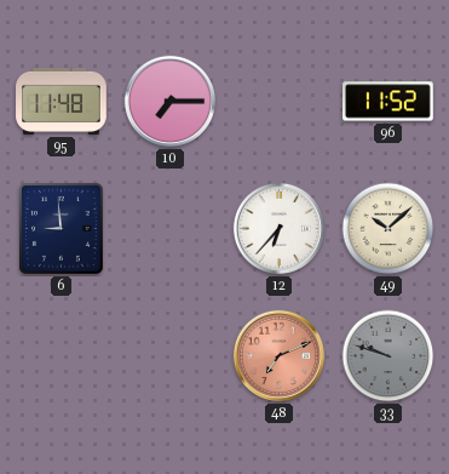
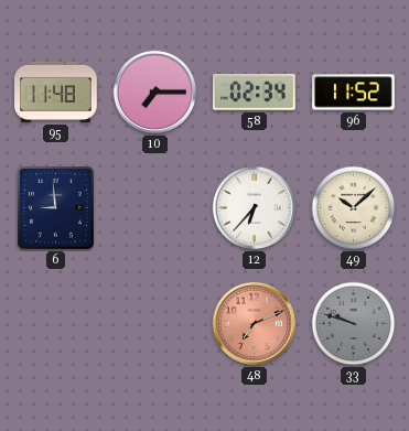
58: none -> 02:34 (255, 93)
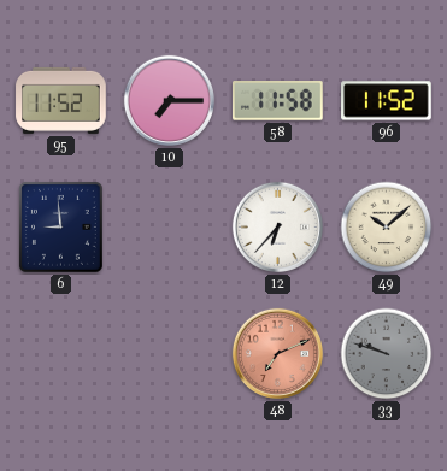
95: 11:48 -> 11:52 (61, 100)
58: 02:34 -> 11:58 (278, 101)
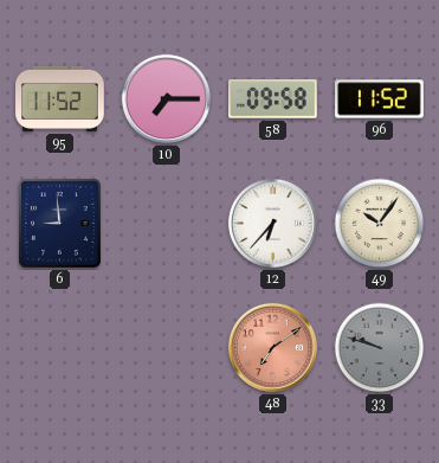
58: 11:58 -> 09:58 (273, 99)
49: 10:08 -> 10:06 (380, 224)
48: 7:11 -> 7:09 (272, 347)
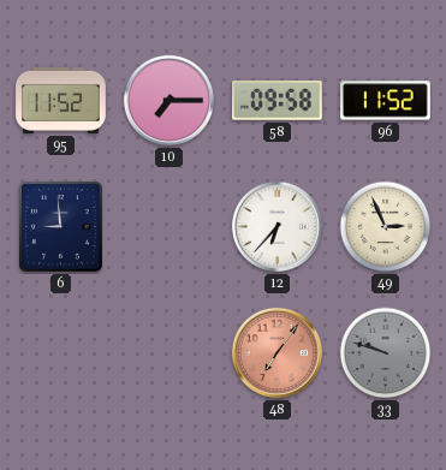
49: 10:06 -> 2:56 (386, 227)
48: 7:09 -> 7:06 (276, 352)
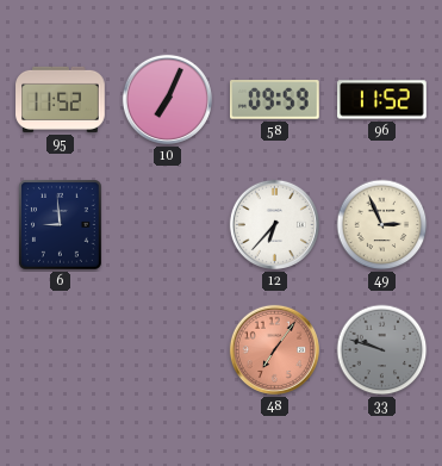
10: 7:15 -> 7:04 (167, 99)
58: 09:58 -> 09:59 (275, 100)
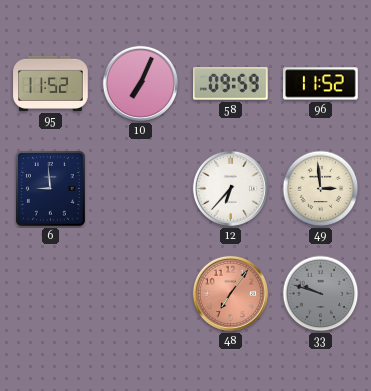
49: 2:56 -> 2:59 (321, 189)
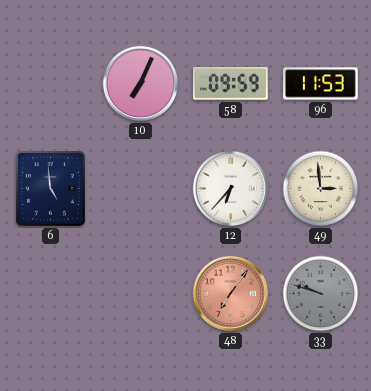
95: 11:52 -> none (51, 83)
96: 11:52 -> 11:53 (321, 84)
6: 8:59 -> 4:59 (51, 189)
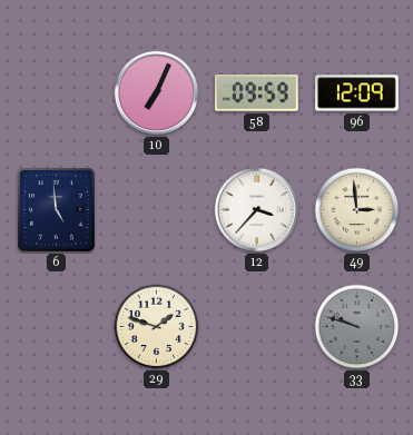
96: 11:53 -> 12:09 (357, 93)
12: 6:37 -> 3:37 (256, 209)
29: none -> 1:48 (157, 327)
48: 7:06 -> none (230, 293)
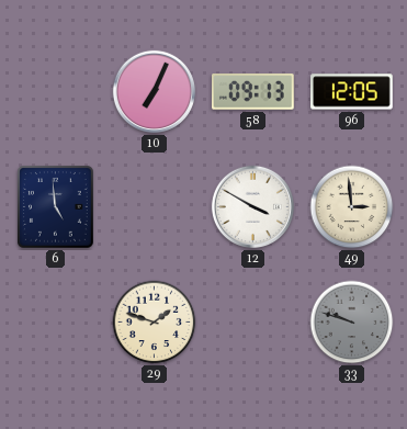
58: 09:59 -> 09:13 (253, 92)
96: 12:09 -> 12:05 (352, 92)
12: 3:37 -> 3:50 (252, 206)
